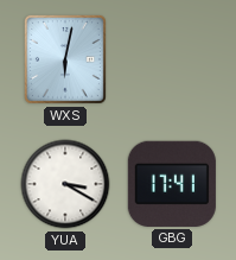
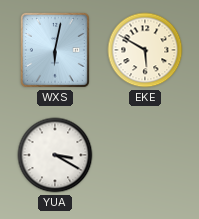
EKE: none -> 5:50 (145, 50)
GBG: 17:41 -> none (172, 184)
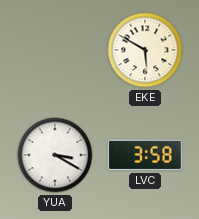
WXS: 6:02 -> none (55, 50)
LVC: none -> 3:58 (145, 155)
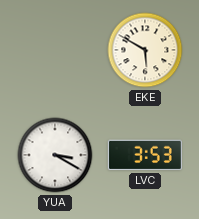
LVC: 3:58 -> 3:53 (145, 155)
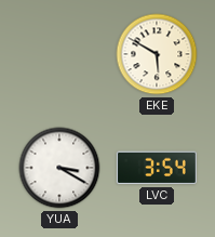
LVC: 3:53 -> 3:54 (157, 168)
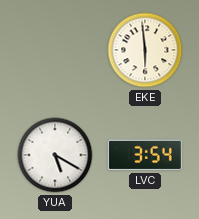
EKE: 5:50 -> 5:59 (145, 50)
YUA: 3:20 -> 5:20 (55, 155)
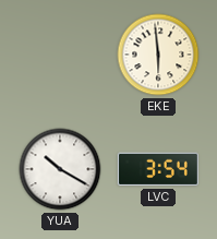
YUA: 5:20 -> 10:20 (60, 169)
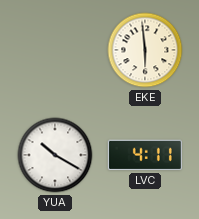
LVC: 3:54 -> 4:11 (145, 155)
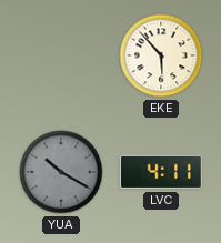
EKE: 5:59 -> 5:53 (161, 55)
YUA dial: white -> grey (61, 172)
